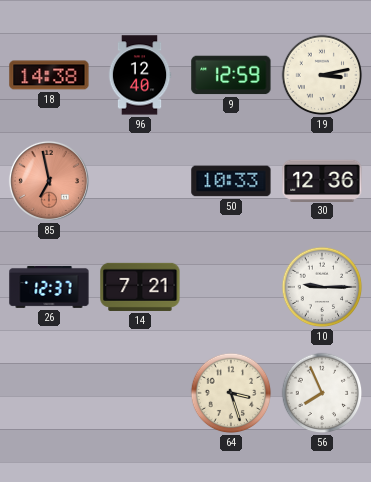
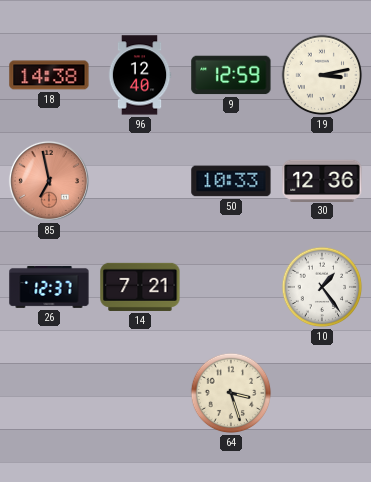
10: 9:15 -> 1:24 (322, 287)
56: 7:56 -> none (322, 393)
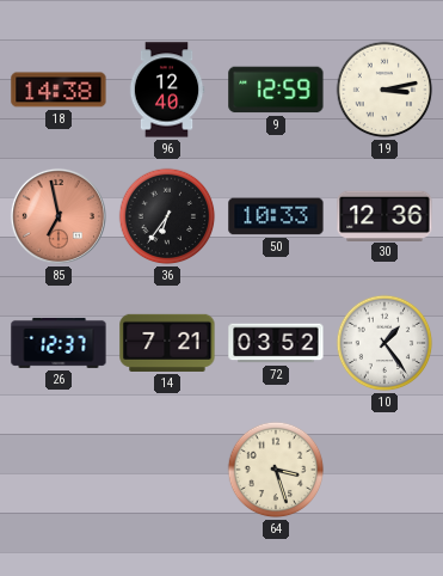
36: none -> 6:36 (167, 216)
72: none -> 03:52 (276, 343)
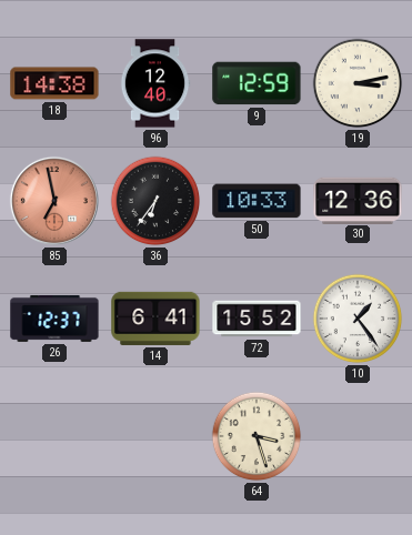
14: 7:21 -> 6:41 (155, 319)
72: 03:52 -> 15:52 (257, 319)
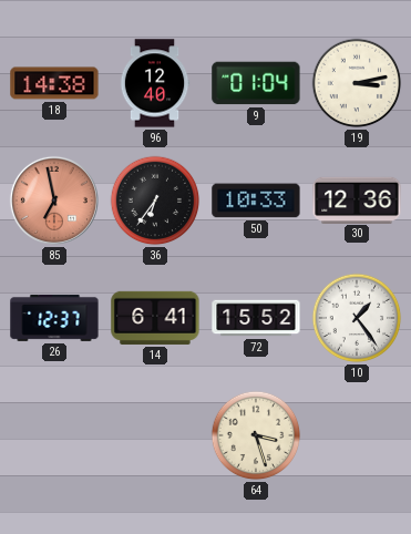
9: 12:59 -> 01:04 (256, 83)
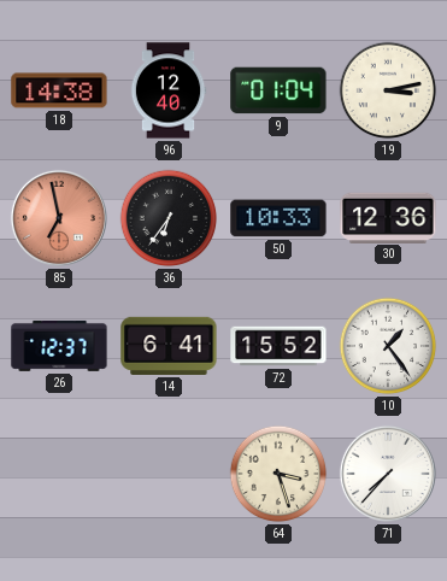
71: none -> 7:37 (388, 474)
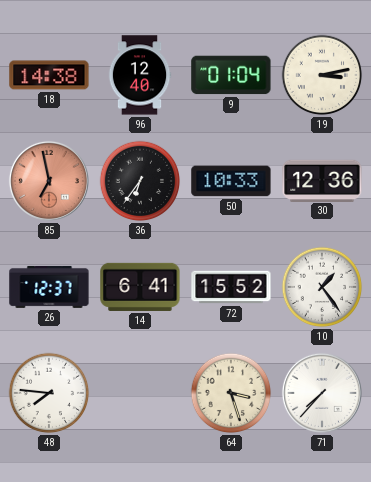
48: none -> 7:46 (49, 393)
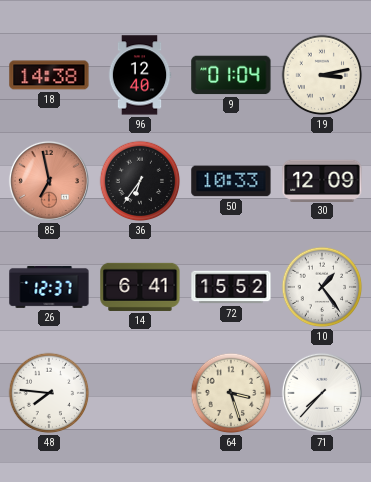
30: 12:36 -> 12:09 (322, 180)
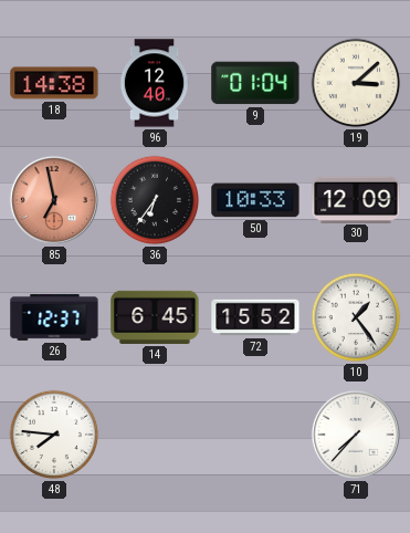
19: 3:13 -> 3:08 (356, 83)
14: 6:41 -> 6:45 (155, 317)
64: 3:27 -> none (231, 393)
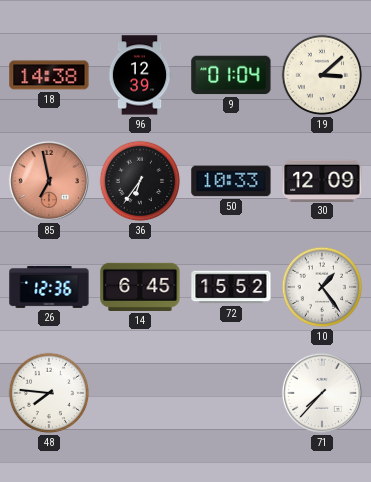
96: 12:40 -> 12:39 (140, 75)
26: 12:37 -> 12:36 (49, 287)
